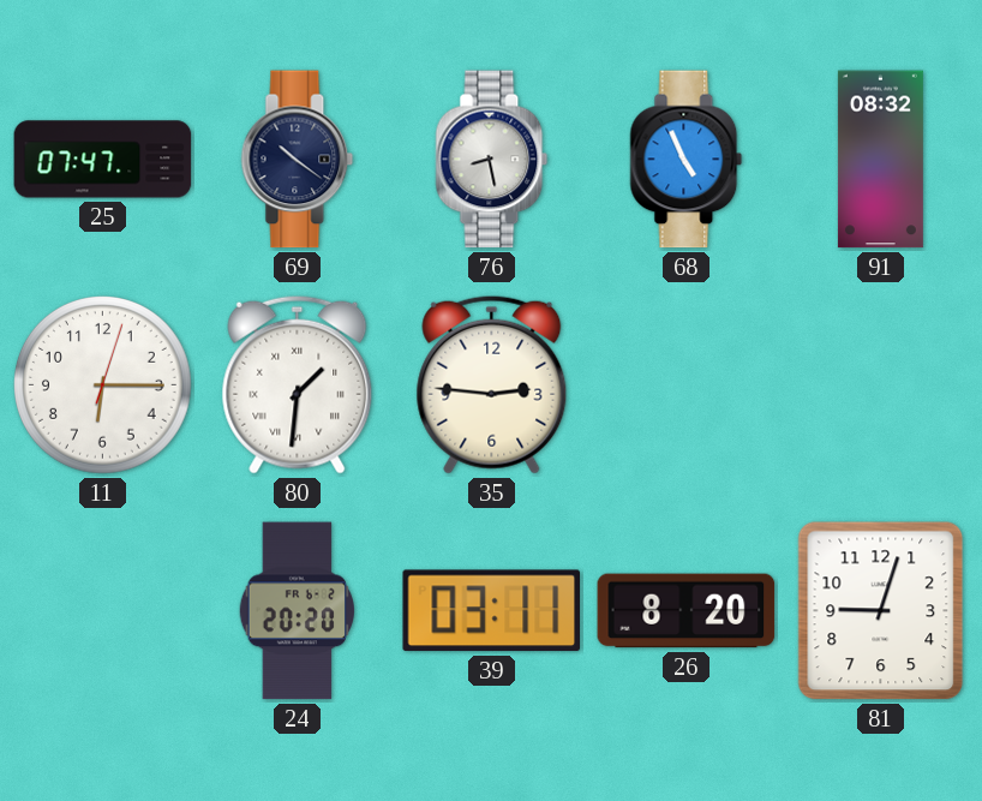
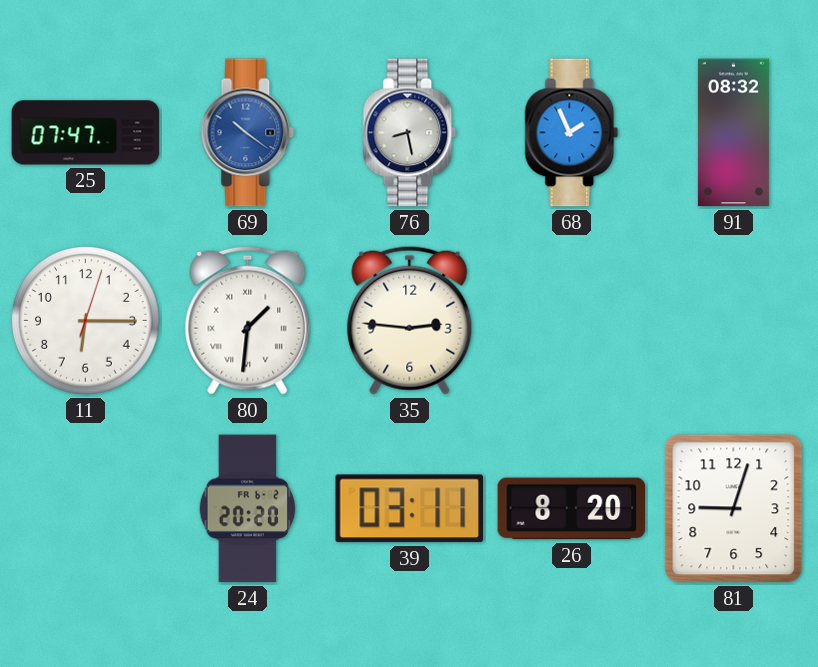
69 dial: navy -> blue (248, 133)
68: 4:56 -> 1:56 (572, 133)
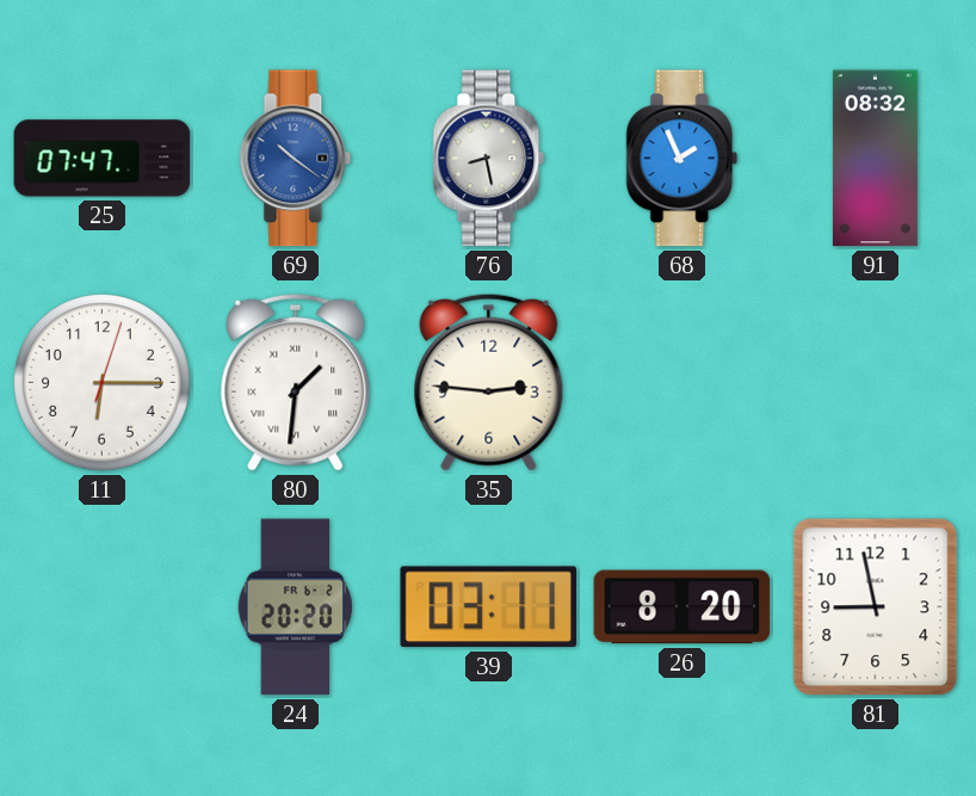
81: 9:03 -> 8:58 (876, 607)
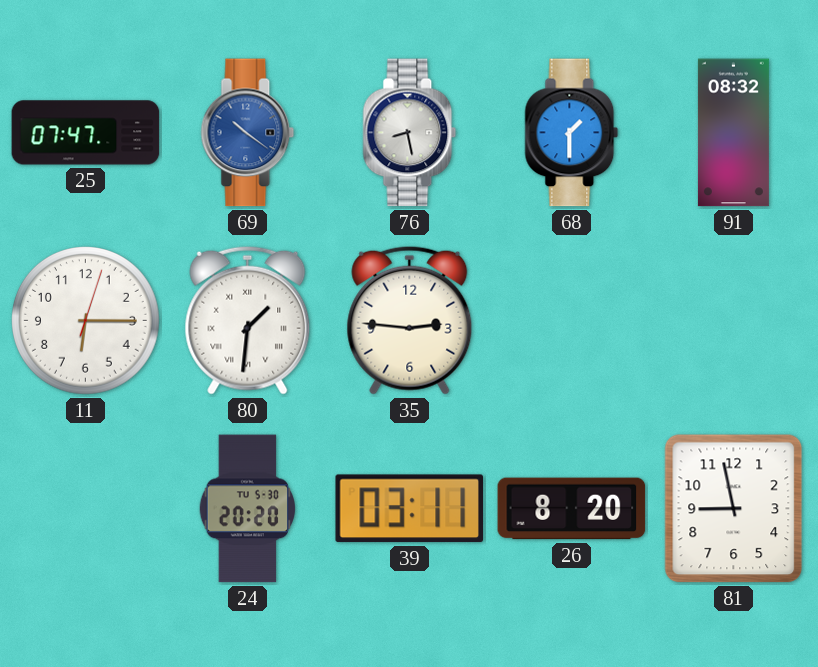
68: 1:56 -> 1:30 (572, 133)
24 date: FR 6-2 -> TU 5-30 (248, 509)
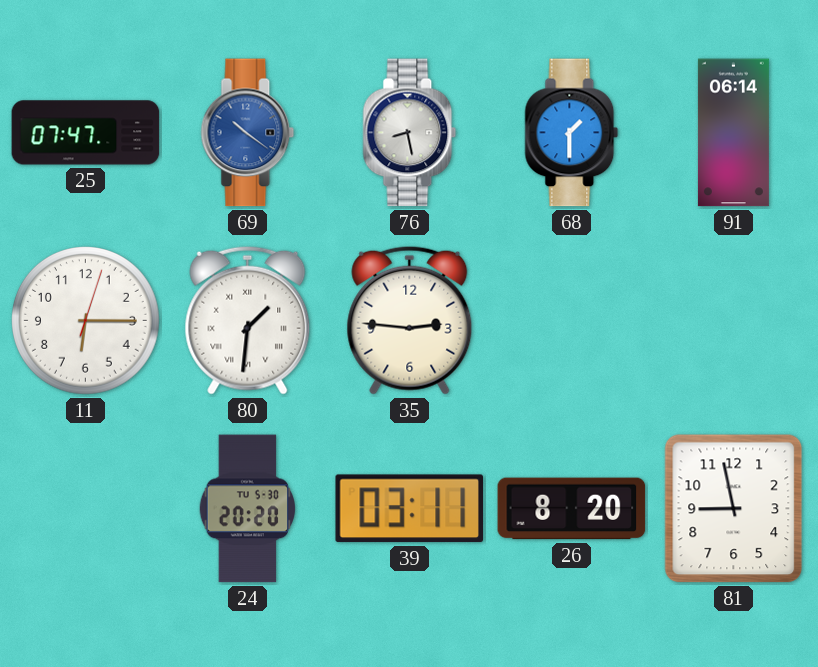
91: 08:32 -> 06:14 (733, 133)
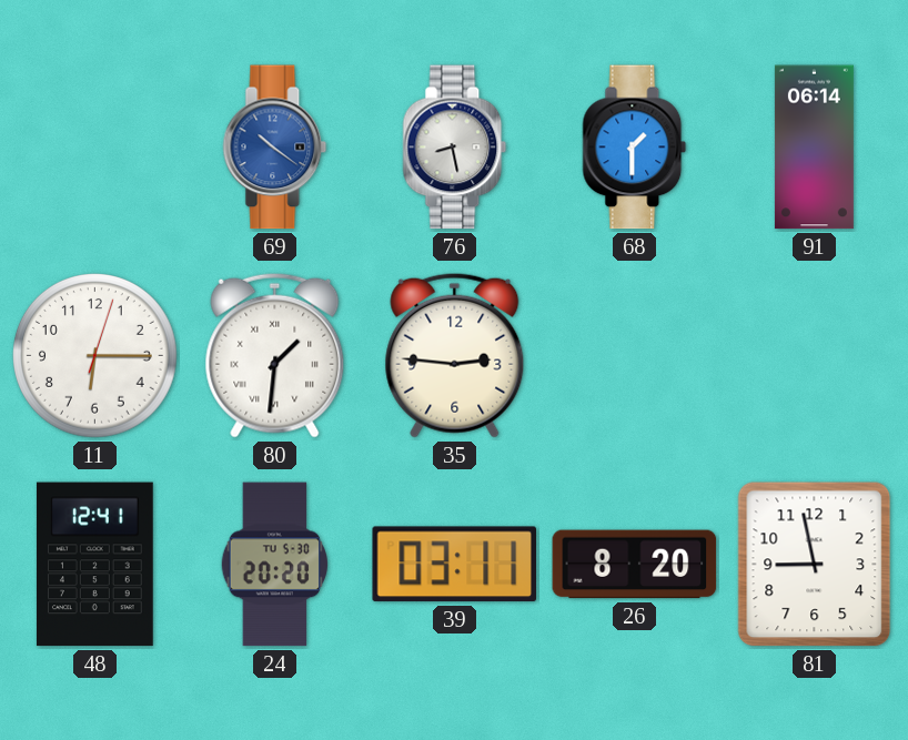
25: 07:47 -> none (86, 133)
48: none -> 12:41 (94, 565)
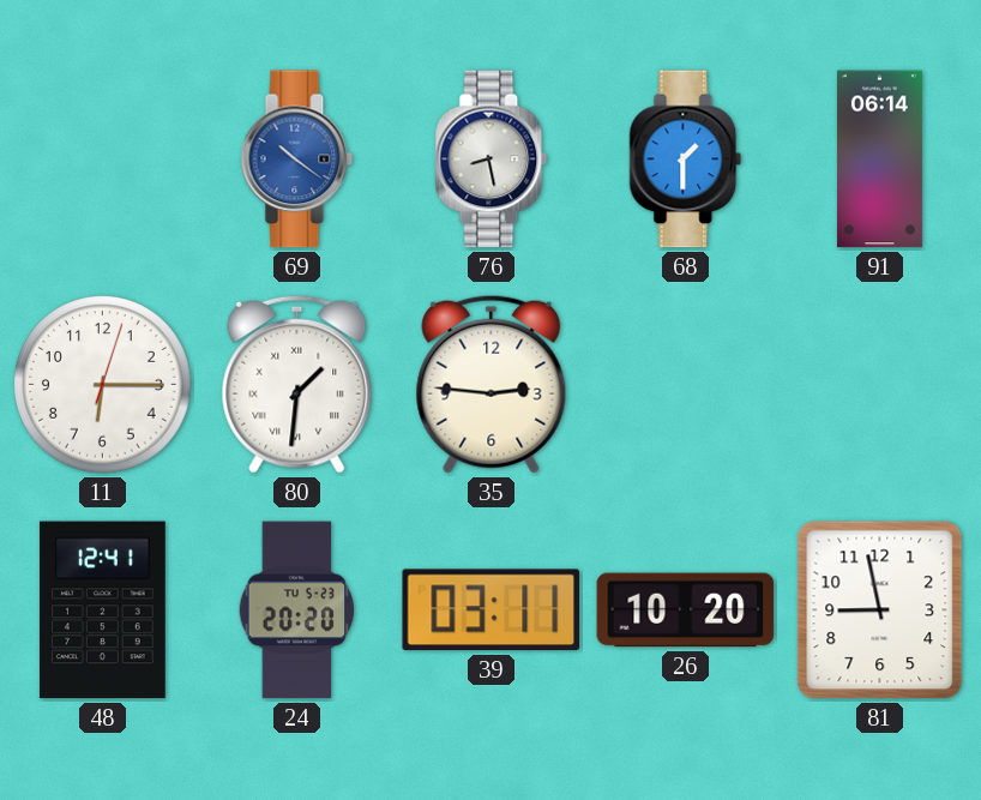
24 date: TU 5-30 -> TU 5-23 (297, 610)
26: 8:20 -> 10:20 (686, 610)
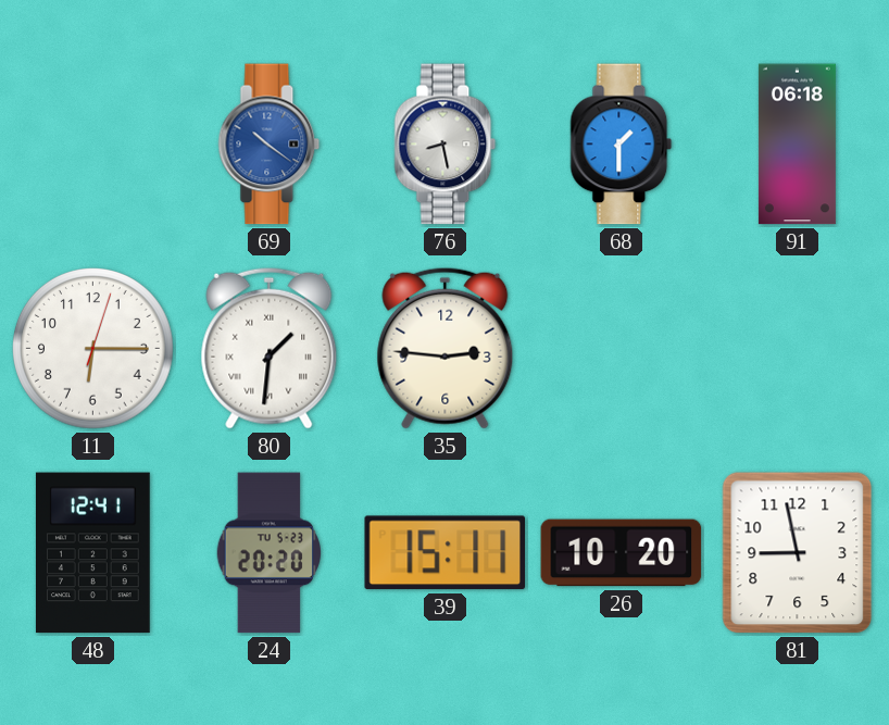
91: 06:14 -> 06:18 (797, 145)
39: 03:11 -> 15:11 (444, 553)
